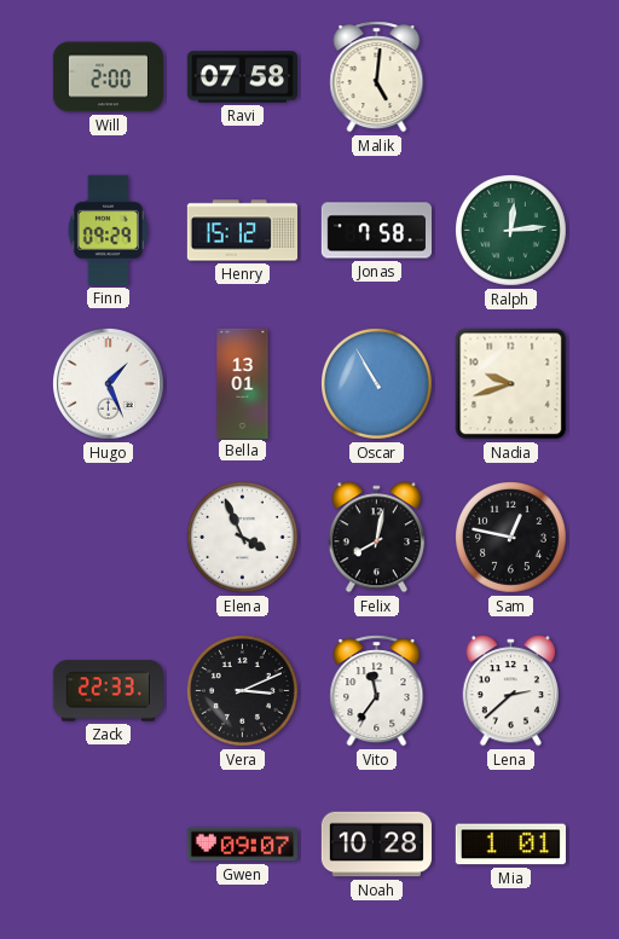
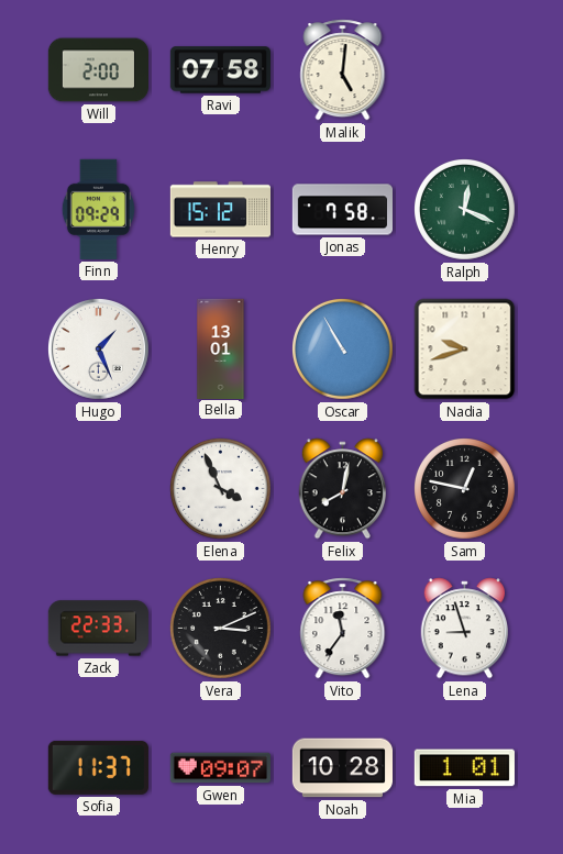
Ralph: 12:14 -> 12:19 (465, 210)
Lena: 2:38 -> 8:57 (464, 629)
Sofia: none -> 11:37 (98, 767)
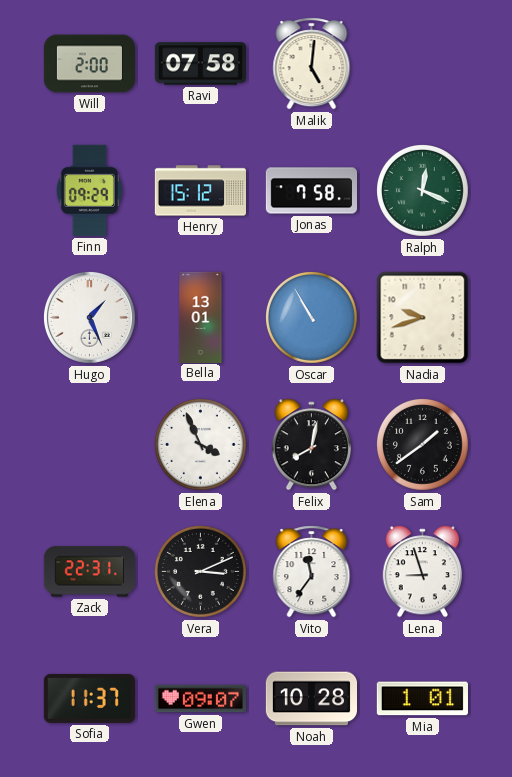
Sam: 12:47 -> 1:39 (423, 445)
Zack: 22:33 -> 22:31 (89, 572)
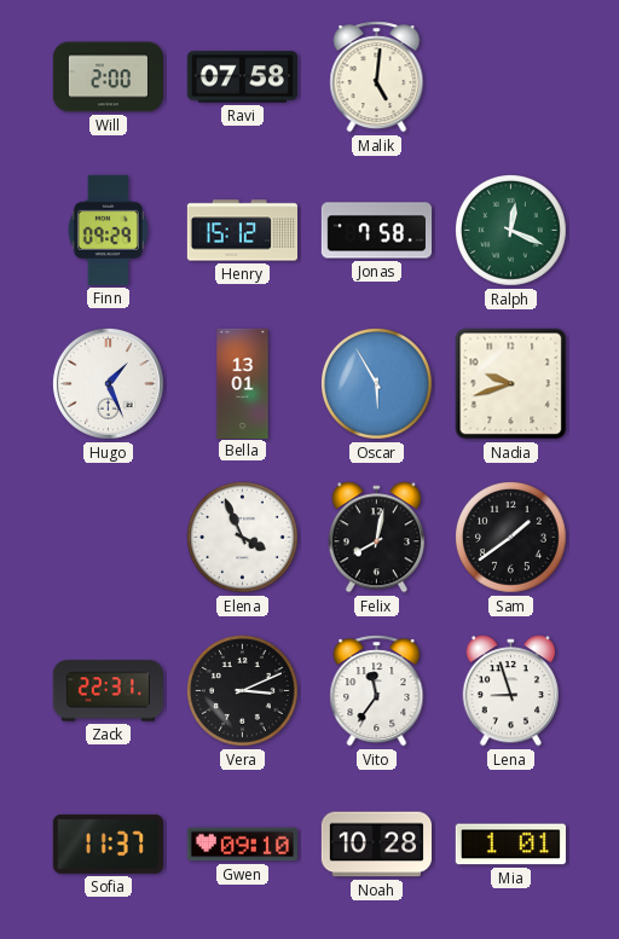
Oscar: 10:55 -> 5:55 (377, 384)
Gwen: 09:07 -> 09:10 (242, 845)
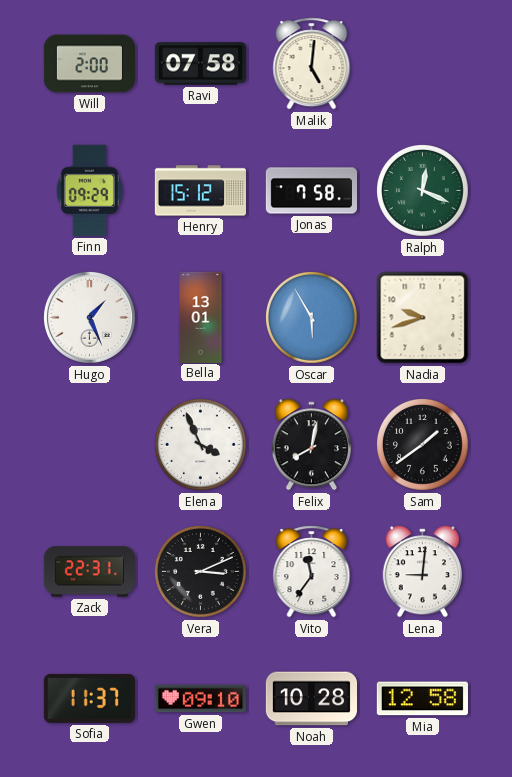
Lena: 8:57 -> 9:01 (422, 572)
Mia: 1:01 -> 12:58 (422, 699)
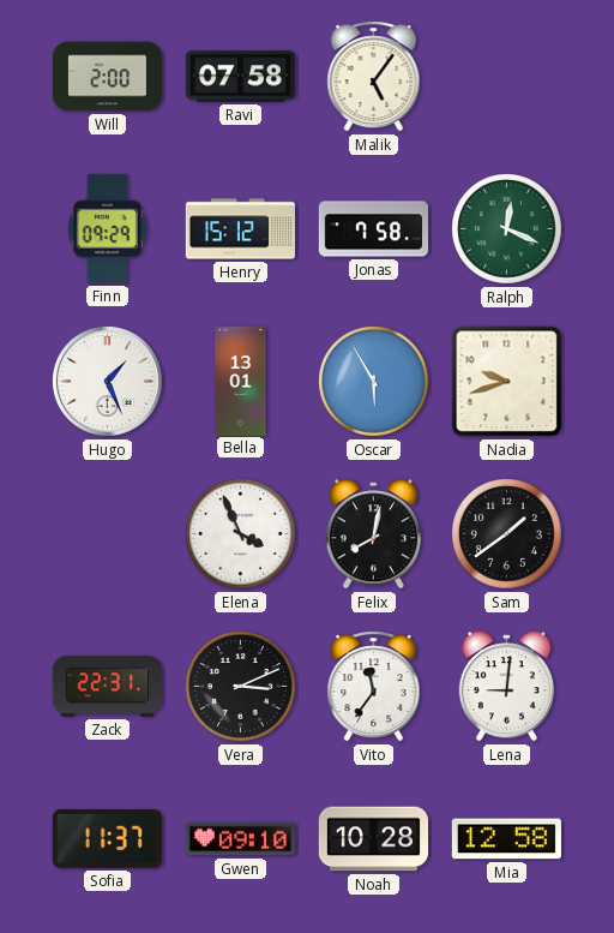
Malik: 5:01 -> 5:06 (374, 77)
